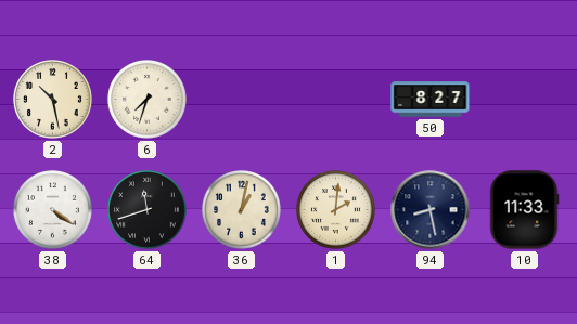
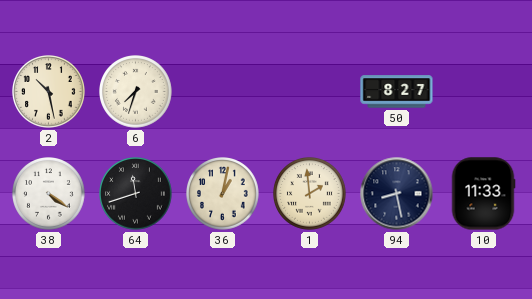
1: 2:01 -> 1:59 (310, 194)
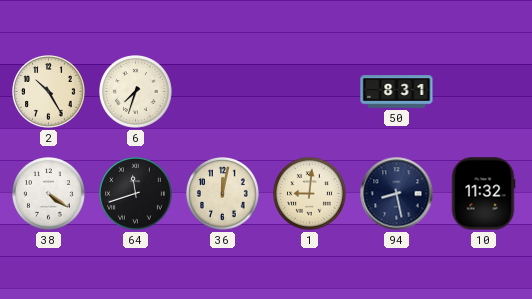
2: 10:28 -> 10:25 (49, 92)
50: 8:27 -> 8:31 (397, 92)
36: 1:02 -> 12:02 (223, 194)
1: 1:59 -> 9:01 (310, 194)
10: 11:33 -> 11:32 (483, 194)
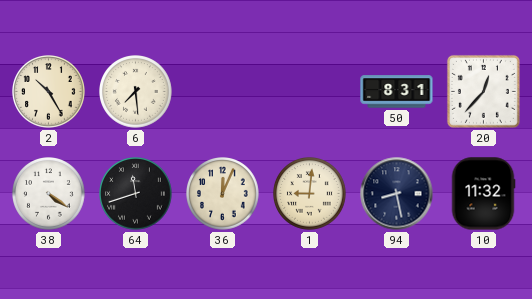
6: 7:33 -> 7:29 (136, 92)
20: none -> 12:37 (483, 91)
36: 12:02 -> 12:04 (223, 194)
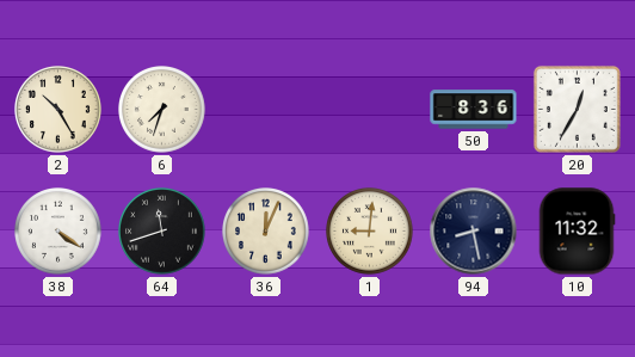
6: 7:29 -> 7:33 (162, 110)
50: 8:31 -> 8:36 (474, 110)
20: 12:37 -> 12:35 (577, 109)
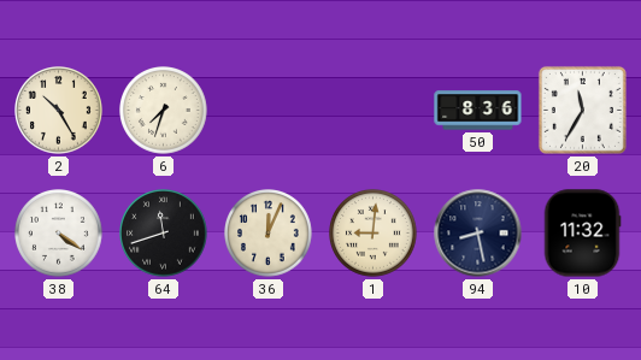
20: 12:35 -> 11:35 (582, 110)
